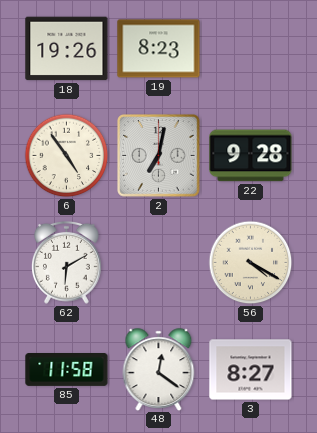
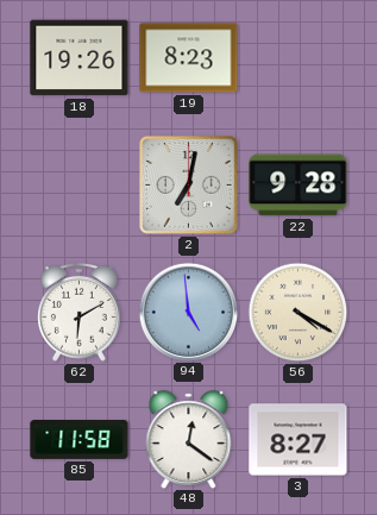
6: 4:54 -> none (67, 156)
94: none -> 4:59 (188, 312)
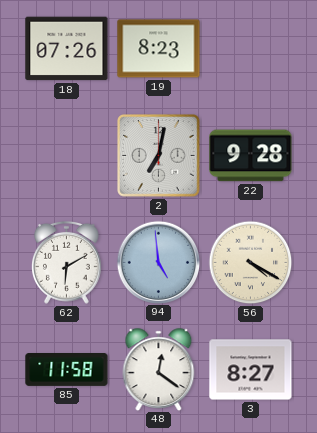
18: 19:26 -> 07:26 (67, 49)
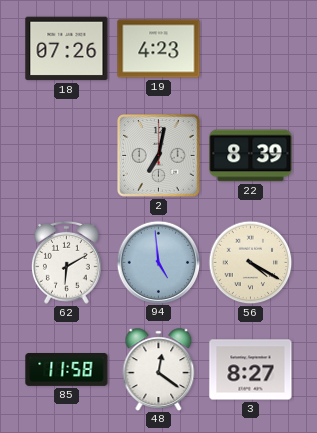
19: 8:23 -> 4:23 (159, 49)
22: 9:28 -> 8:39 (251, 156)
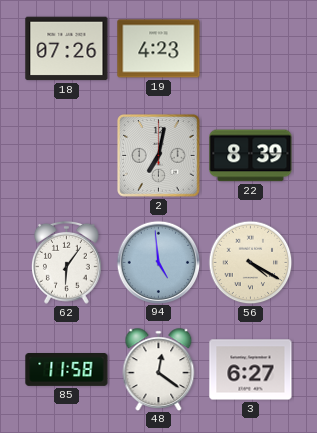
62: 6:10 -> 6:06 (67, 262)
3: 8:27 -> 6:27 (251, 370)
